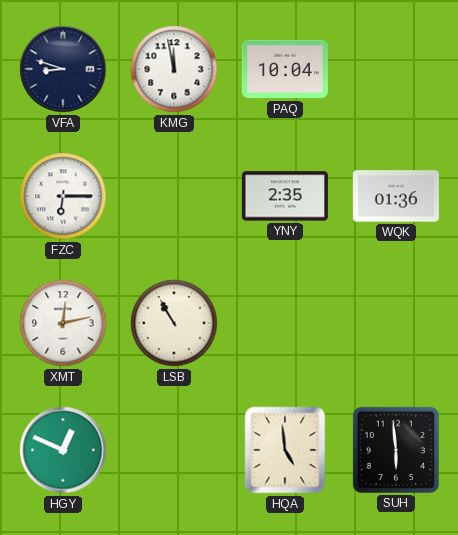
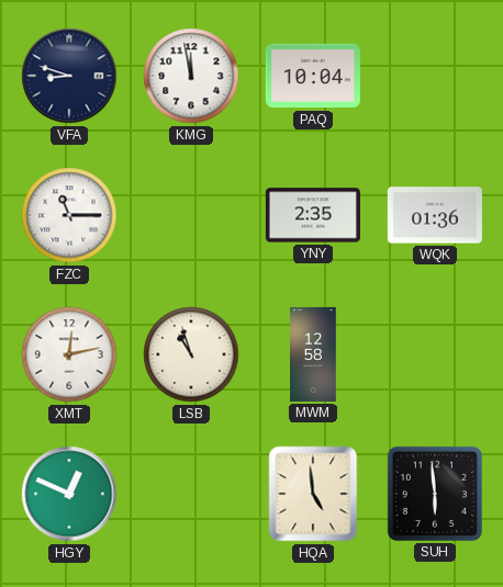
FZC: 6:15 -> 11:15 (69, 215)
LSB: 10:55 -> 10:57 (191, 354)
MWM: none -> 12:58 (313, 354)
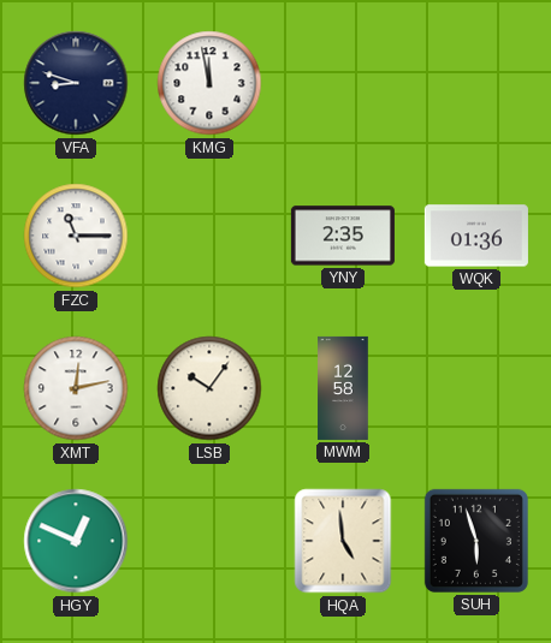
PAQ: 10:04 -> none (313, 76)
LSB: 10:57 -> 10:06 (209, 388)
SUH: 5:59 -> 5:57 (476, 541)
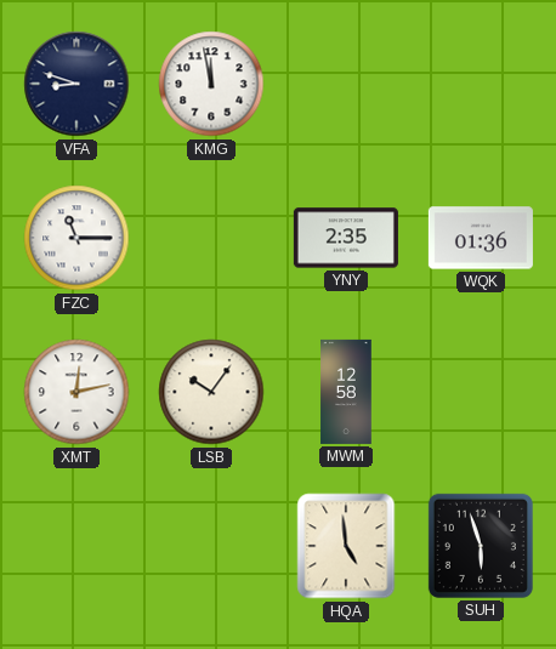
HGY: 12:49 -> none (76, 541)
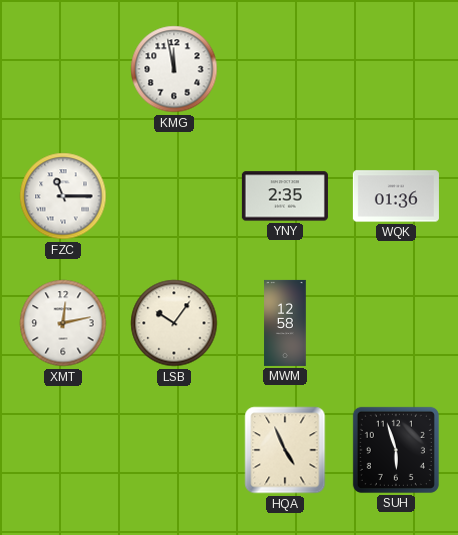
VFA: 8:48 -> none (76, 84)
HQA: 4:59 -> 4:56 (285, 450)
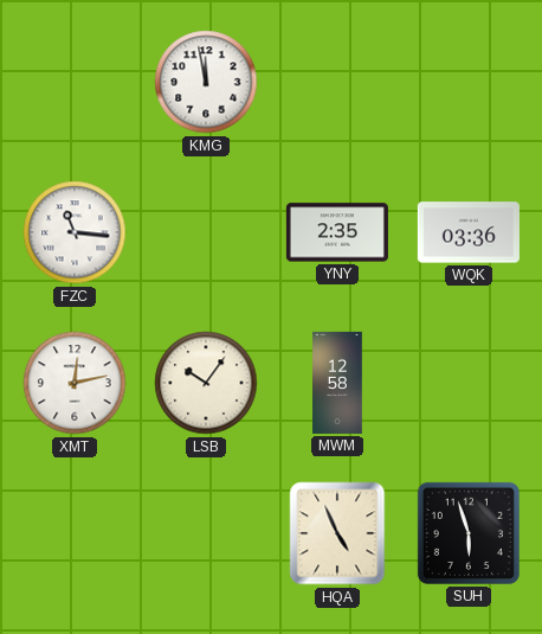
FZC: 11:15 -> 11:16 (75, 232)
WQK: 01:36 -> 03:36 (469, 232)
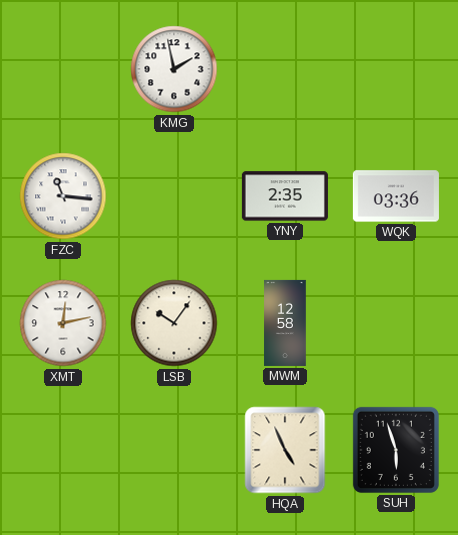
KMG: 11:58 -> 1:58 (174, 69)
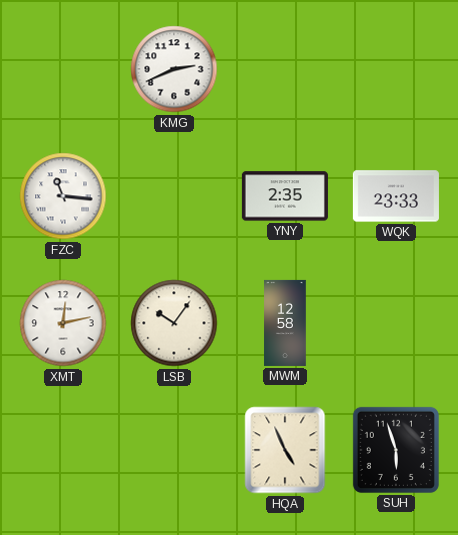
KMG: 1:58 -> 2:41 (174, 69)
WQK: 03:36 -> 23:33 (396, 196)
